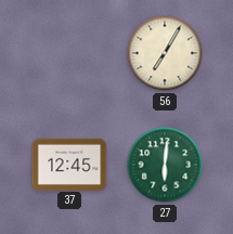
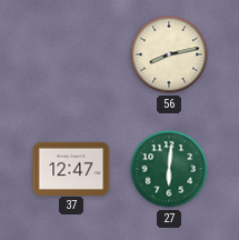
56: 7:05 -> 8:13 (169, 54)
37: 12:45 -> 12:47 (71, 168)
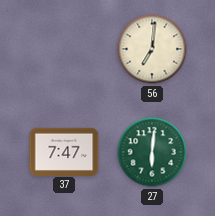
56: 8:13 -> 7:01 (152, 49)
37: 12:47 -> 7:47 (64, 151)
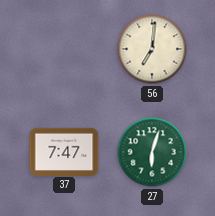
27: 6:01 -> 6:03 (152, 152)
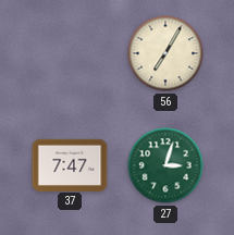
56: 7:01 -> 7:05 (165, 53)
27: 6:03 -> 3:03 (165, 165)
